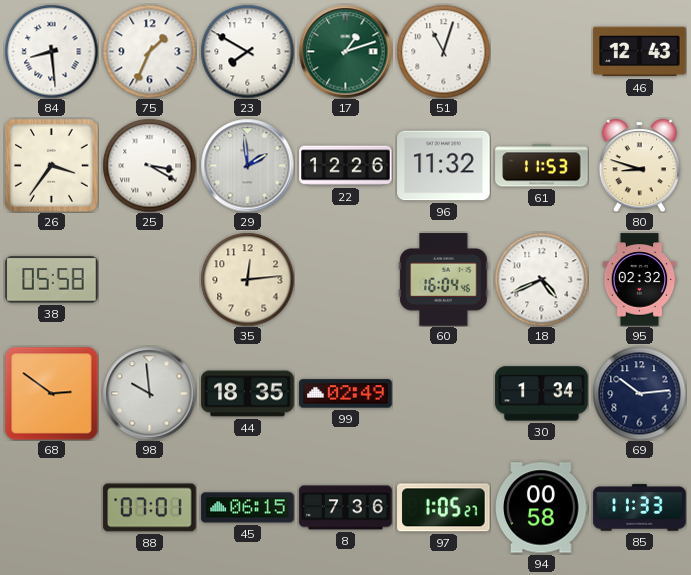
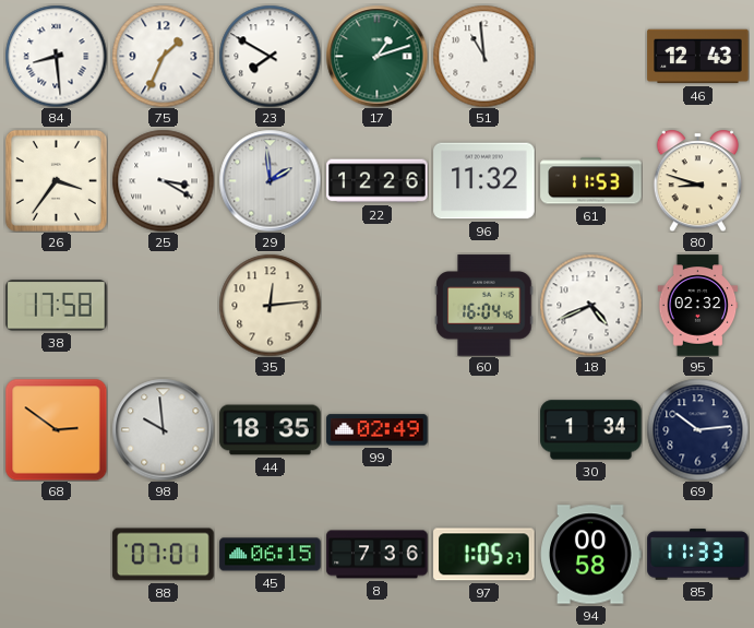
51: 11:03 -> 10:59 (483, 56)
38: 05:58 -> 17:58 (57, 306)
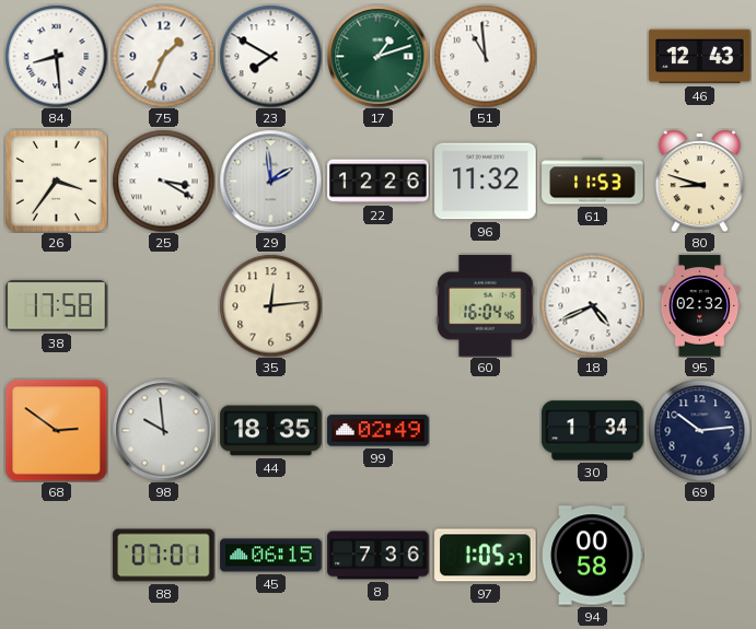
85: 11:33 -> none (698, 555)
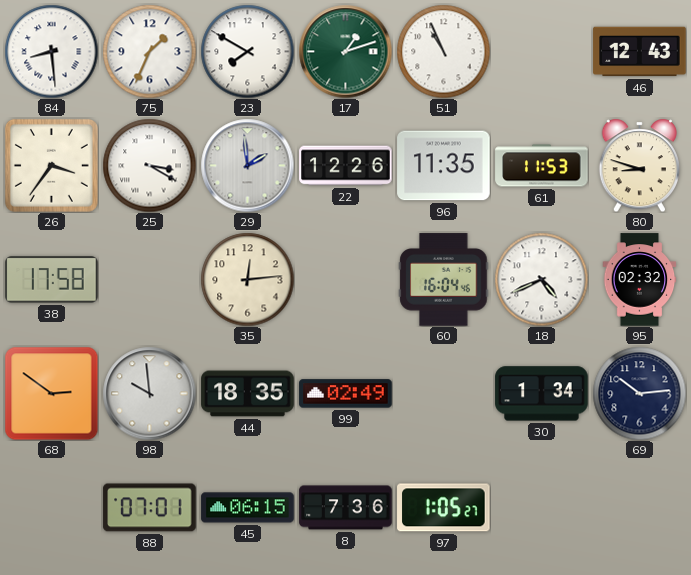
51: 10:59 -> 10:56 (443, 51)
96: 11:32 -> 11:35 (444, 166)
94: 00:58 -> none (593, 556)
